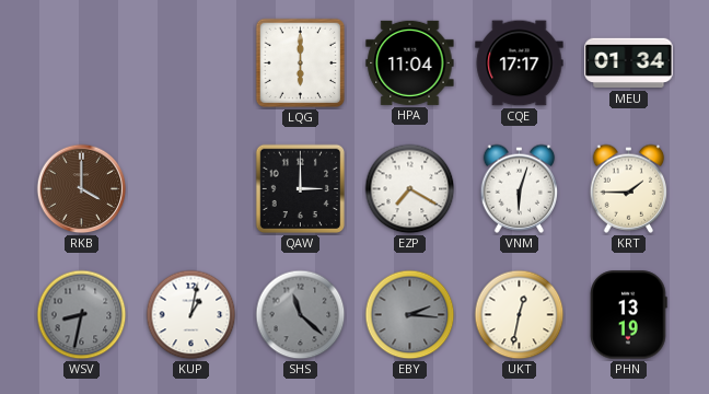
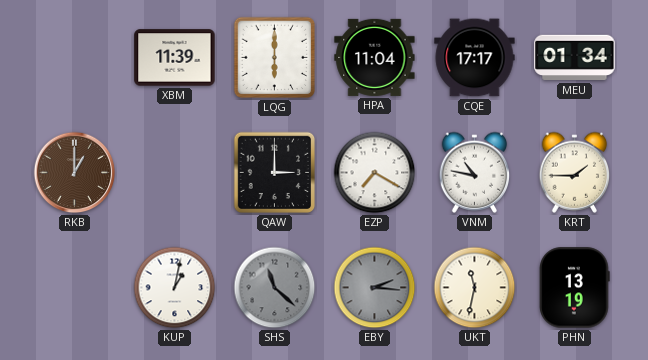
XBM: none -> 11:39 (175, 58)
RKB: 4:00 -> 1:00 (75, 173)
VNM: 6:03 -> 10:47 (475, 172)
WSV: 8:32 -> none (82, 315)
UKT: 12:32 -> 11:32 (475, 288)
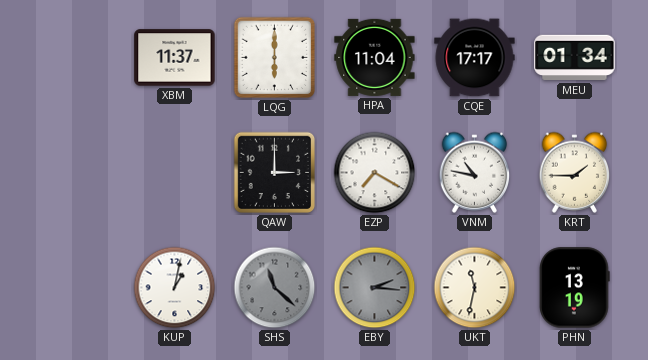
XBM: 11:39 -> 11:37 (175, 58)
RKB: 1:00 -> none (75, 173)
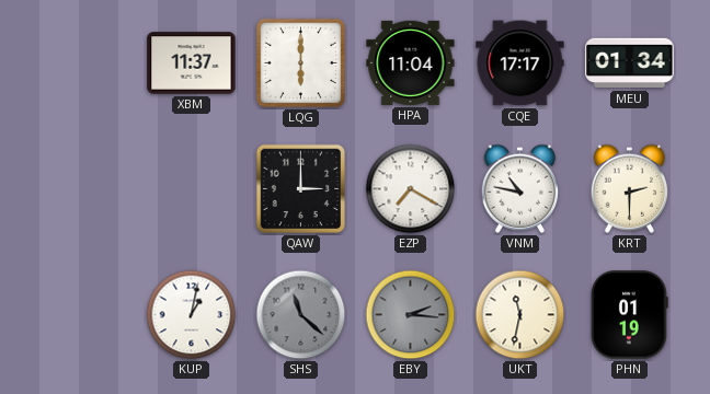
KRT: 1:45 -> 2:30 (630, 188)
PHN: 13:19 -> 01:19 (630, 315)
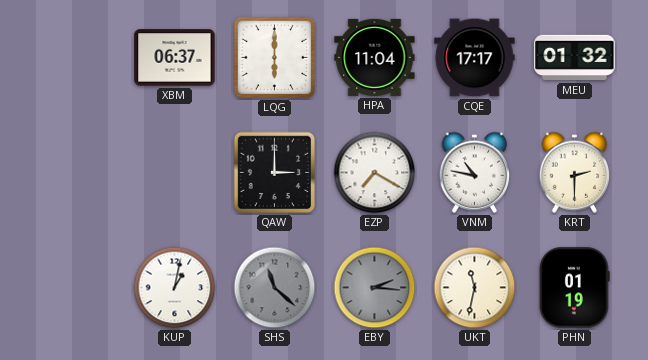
XBM: 11:37 -> 06:37 (175, 58)
MEU: 01:34 -> 01:32 (575, 58)
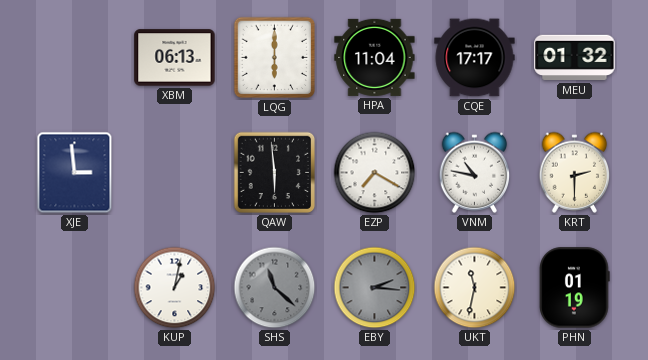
XBM: 06:37 -> 06:13 (175, 58)
XJE: none -> 2:59 (75, 173)
QAW: 3:00 -> 5:59 (275, 173)
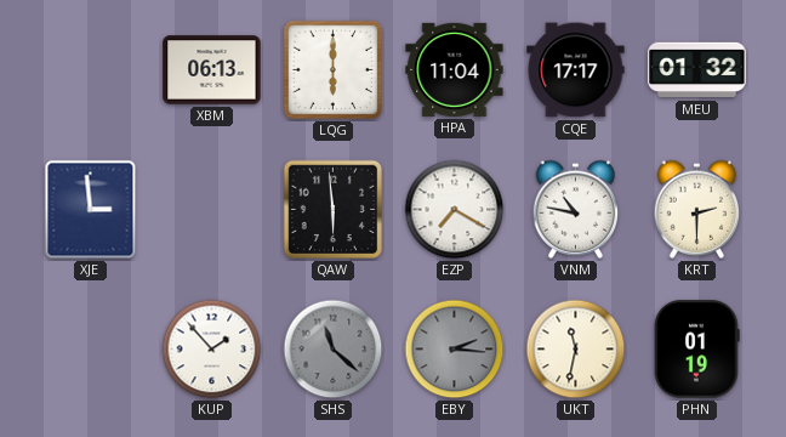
KUP: 1:02 -> 1:53 (212, 350)
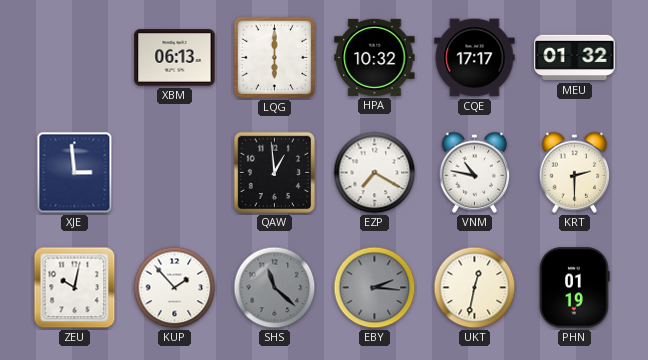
HPA: 11:04 -> 10:32 (375, 57)
QAW: 5:59 -> 12:59 (275, 173)
ZEU: none -> 10:02 (75, 288)
UKT: 11:32 -> 12:32 (475, 288)
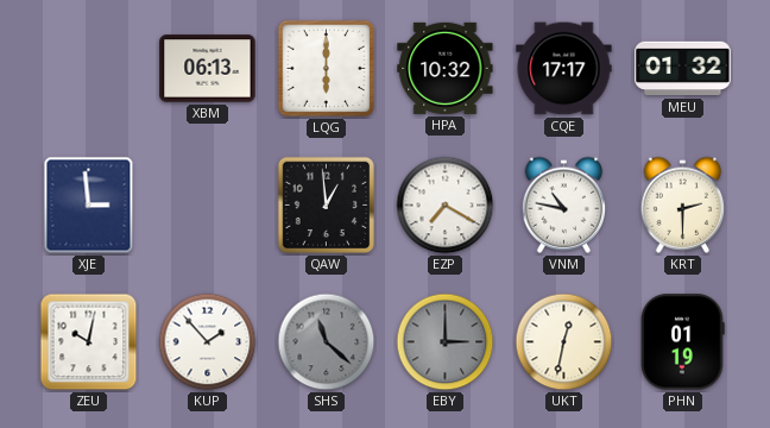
EBY: 2:16 -> 3:00 (446, 342)
